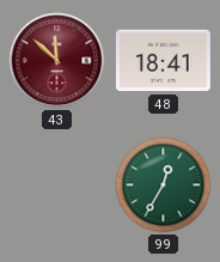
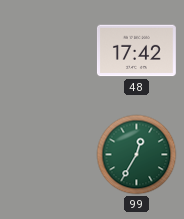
43: 11:52 -> none (57, 61)
48: 18:41 -> 17:42 (136, 51)
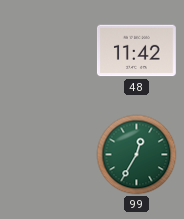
48: 17:42 -> 11:42 (136, 51)
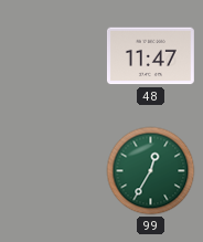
48: 11:42 -> 11:47 (150, 56)
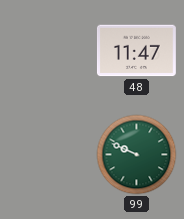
99: 12:35 -> 9:49 (137, 155)
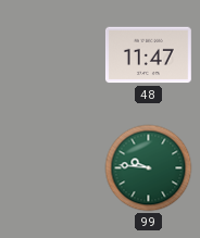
99: 9:49 -> 9:46 (149, 168)
